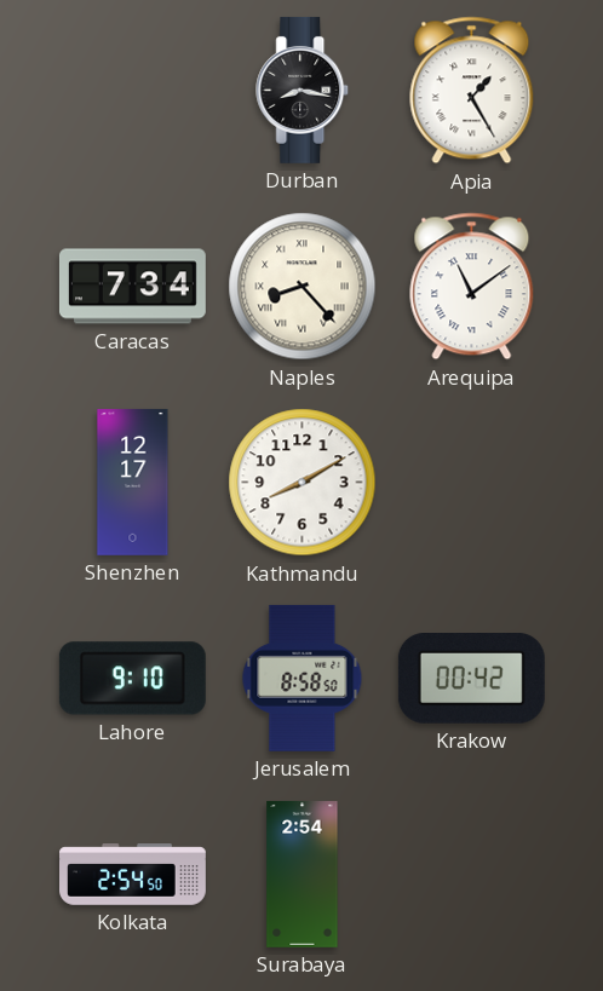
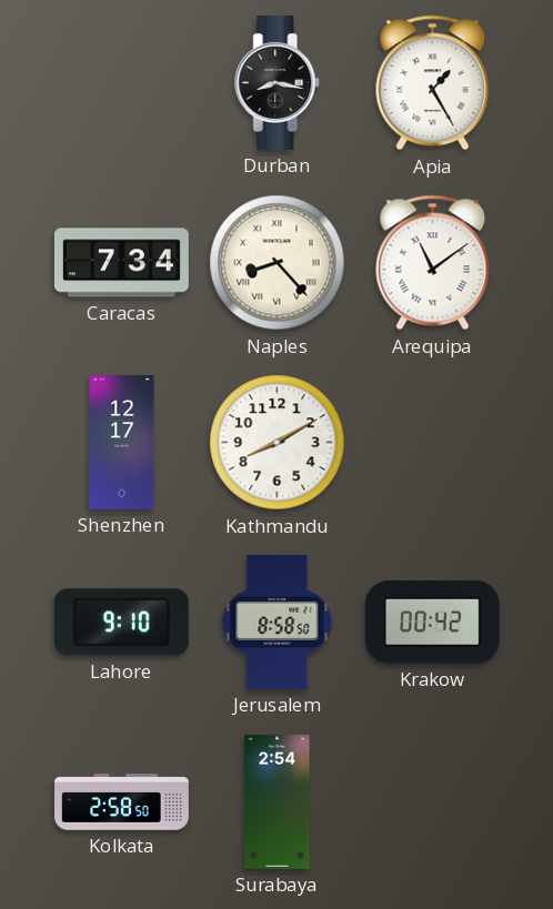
Kolkata: 2:54 -> 2:58 (122, 802)
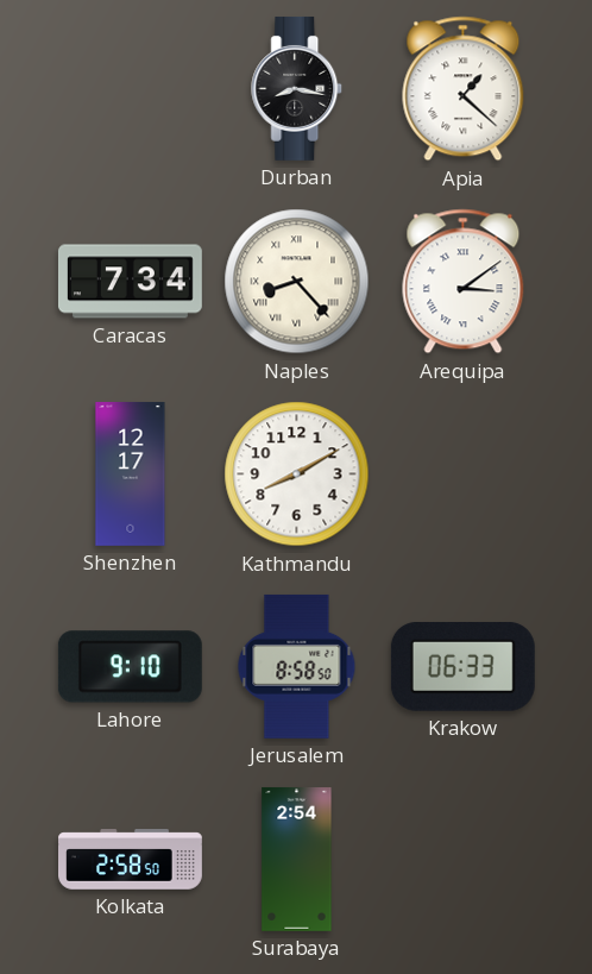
Apia: 1:25 -> 1:22 (464, 89)
Arequipa: 11:09 -> 3:09 (464, 282)
Krakow: 00:42 -> 06:33 (462, 667)
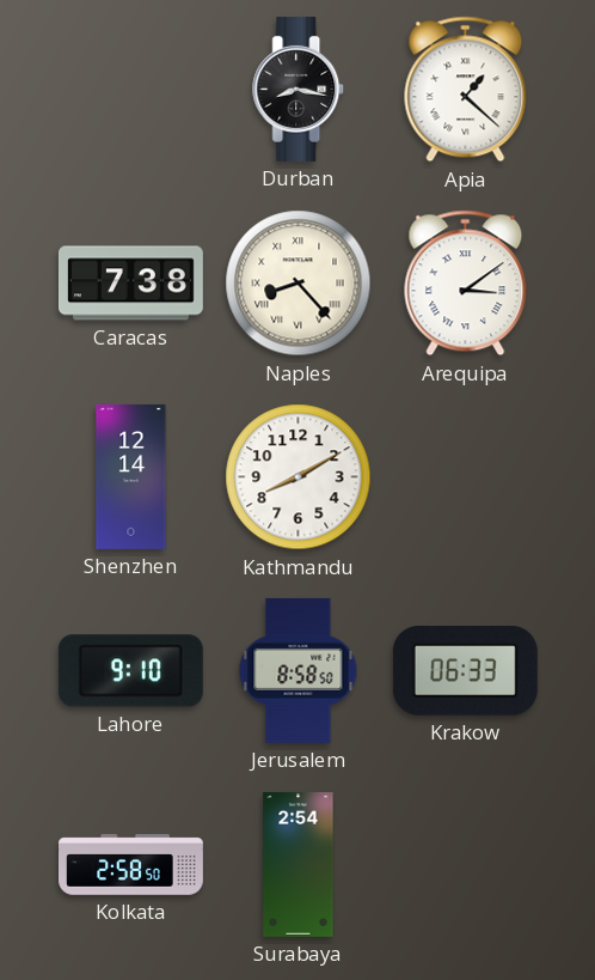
Caracas: 7:34 -> 7:38 (130, 284)
Shenzhen: 12:17 -> 12:14 (131, 477)
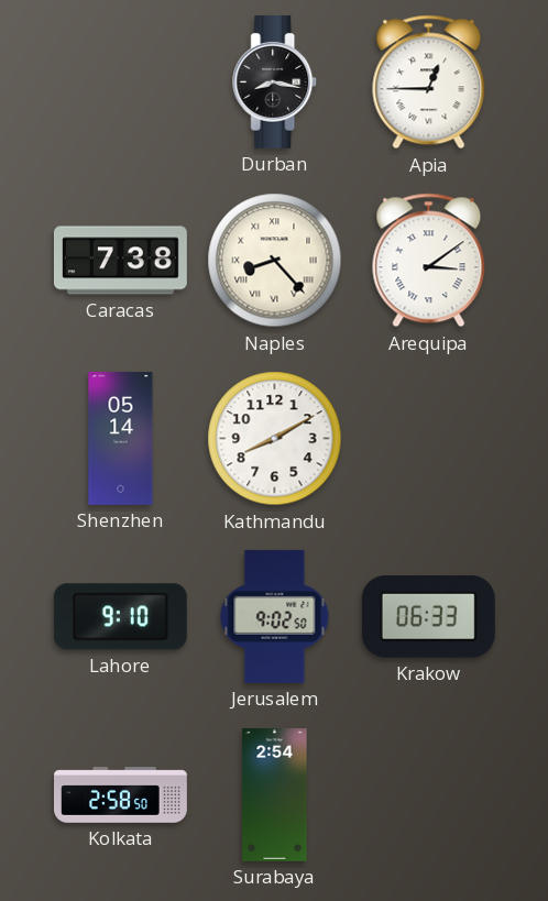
Apia: 1:22 -> 12:45 (429, 83)
Shenzhen: 12:14 -> 05:14 (121, 439)
Jerusalem: 8:58 -> 9:02 (275, 616)
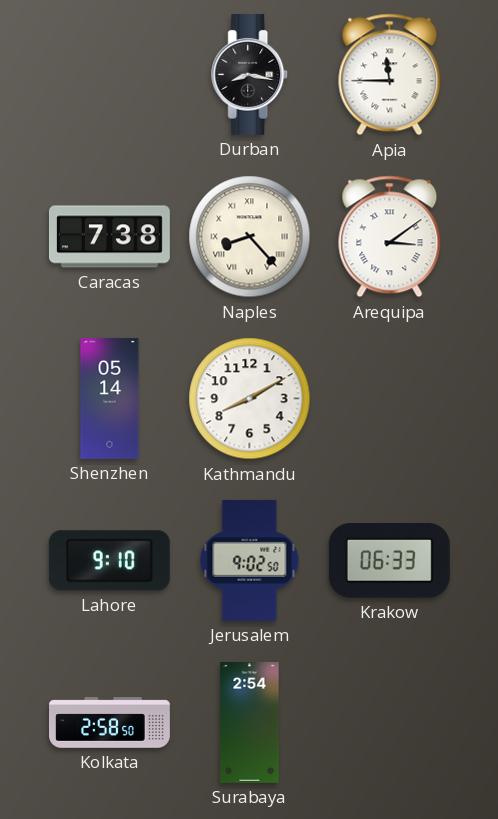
Apia: 12:45 -> 11:45 (390, 75)
